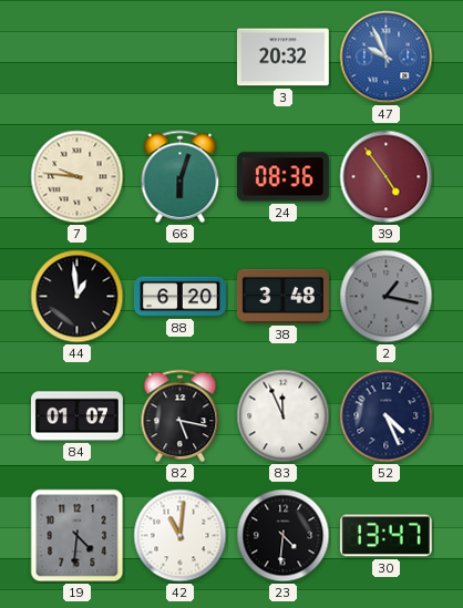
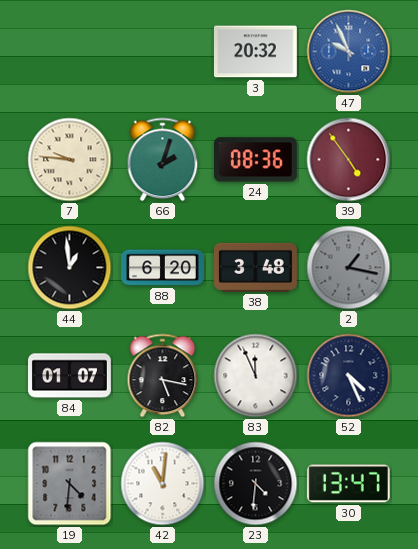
66: 6:03 -> 2:03 (163, 160)
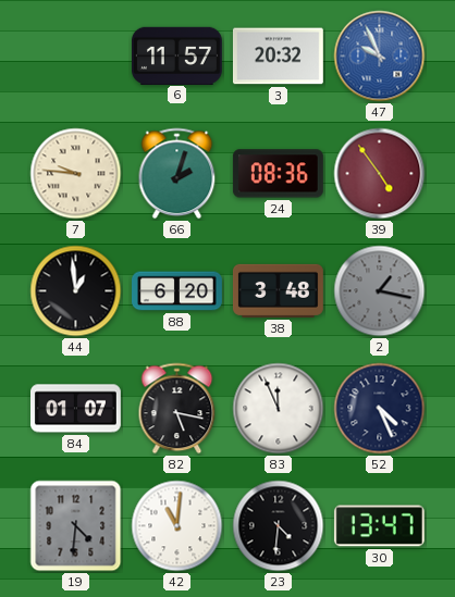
6: none -> 11:57 (176, 55)
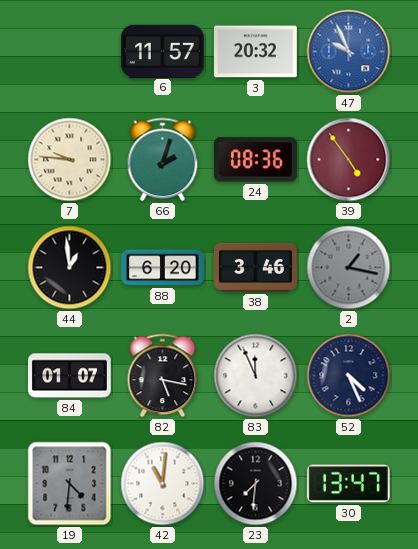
38: 3:48 -> 3:46 (255, 267)
23: 4:31 -> 7:31 (256, 484)
